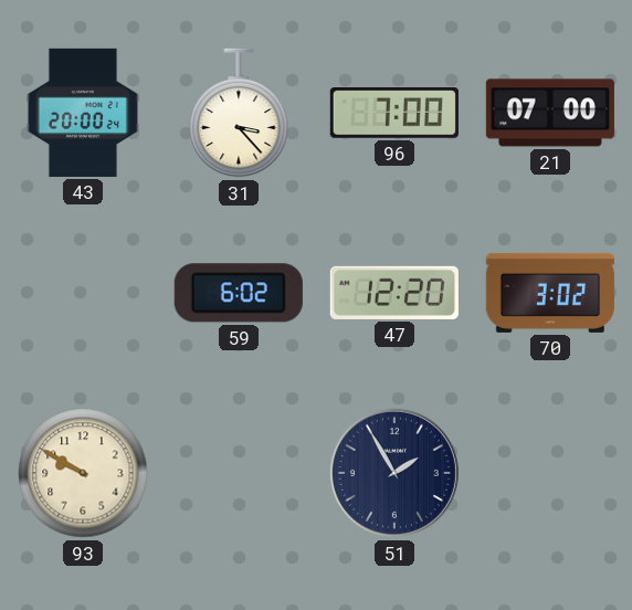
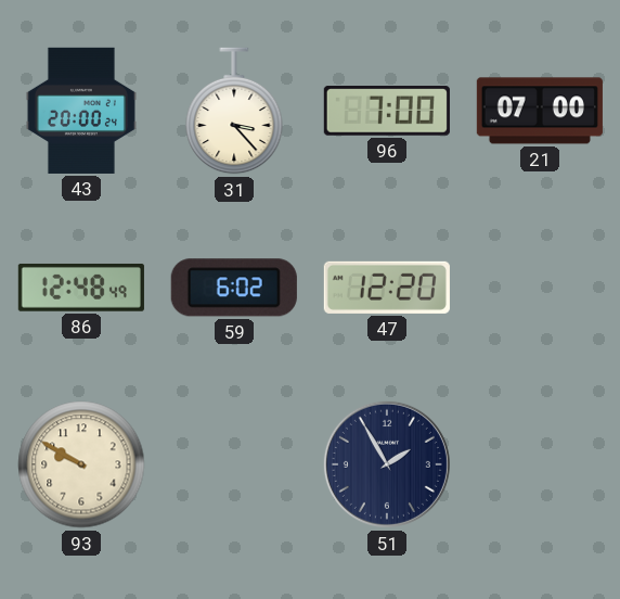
86: none -> 12:48 (81, 288)
70: 3:02 -> none (550, 293)
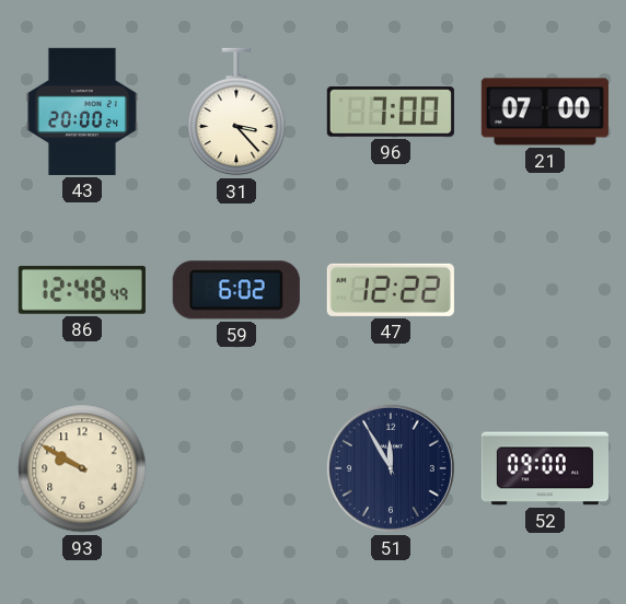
47: 12:20 -> 12:22 (391, 290)
51: 1:55 -> 11:55 (391, 468)
52: none -> 09:00 (545, 468)
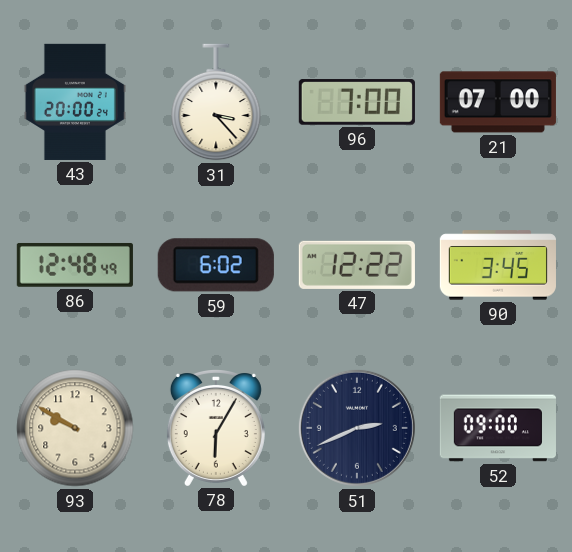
90: none -> 3:45 (498, 265)
78: none -> 6:05 (216, 428)
51: 11:55 -> 2:41 (357, 428)
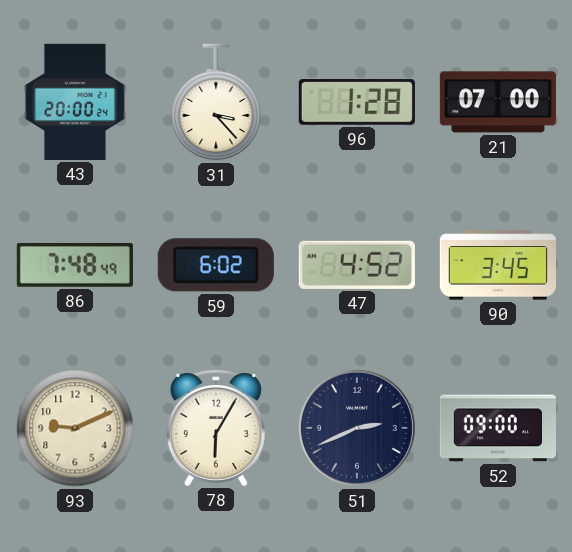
96: 7:00 -> 1:28 (357, 102)
86: 12:48 -> 7:48 (75, 265)
47: 12:22 -> 4:52 (357, 265)
93: 9:50 -> 9:11 (75, 428)
